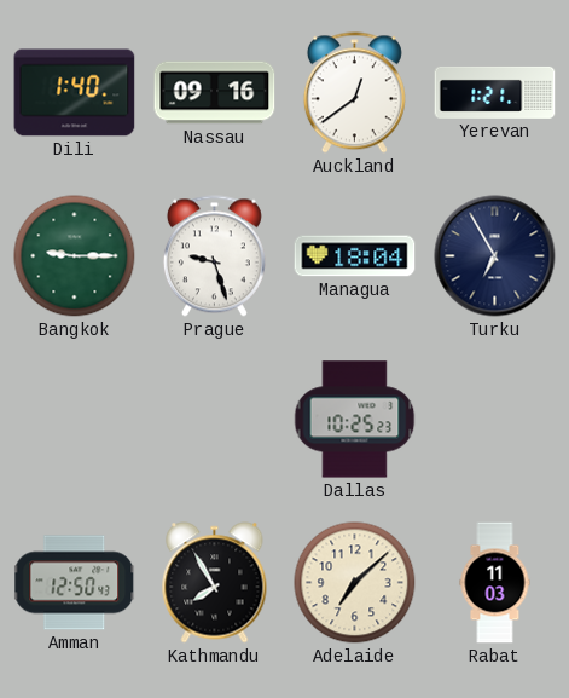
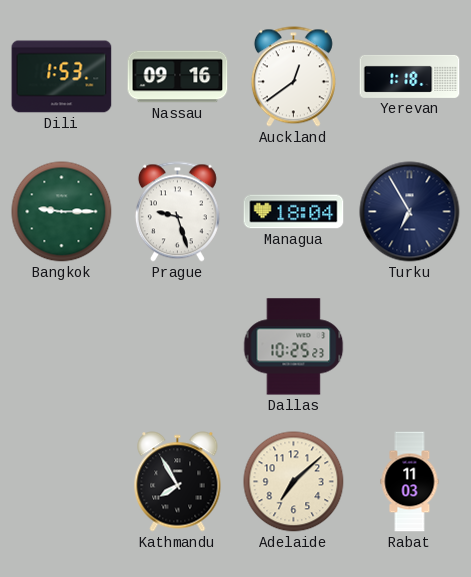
Dili: 1:40 -> 1:53 (62, 77)
Yerevan: 1:21 -> 1:18 (410, 76)
Amman: 12:50 -> none (75, 583)
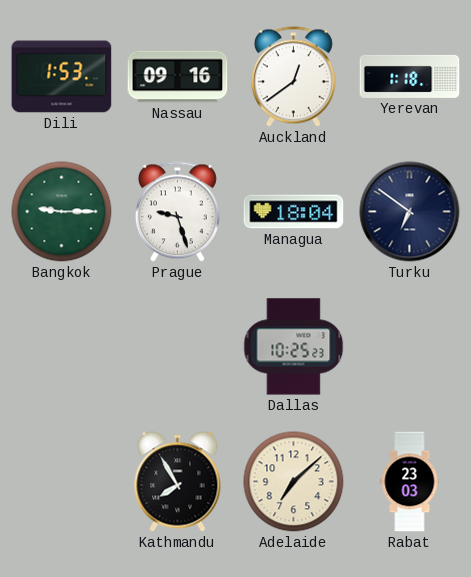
Turku: 6:55 -> 6:51 (410, 212)
Rabat: 11:03 -> 23:03 (410, 482)
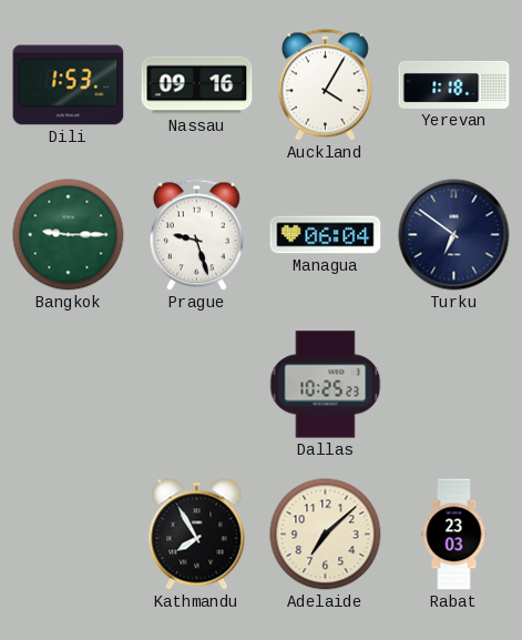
Auckland: 12:39 -> 4:05 (325, 85)
Managua: 18:04 -> 06:04 (326, 235)
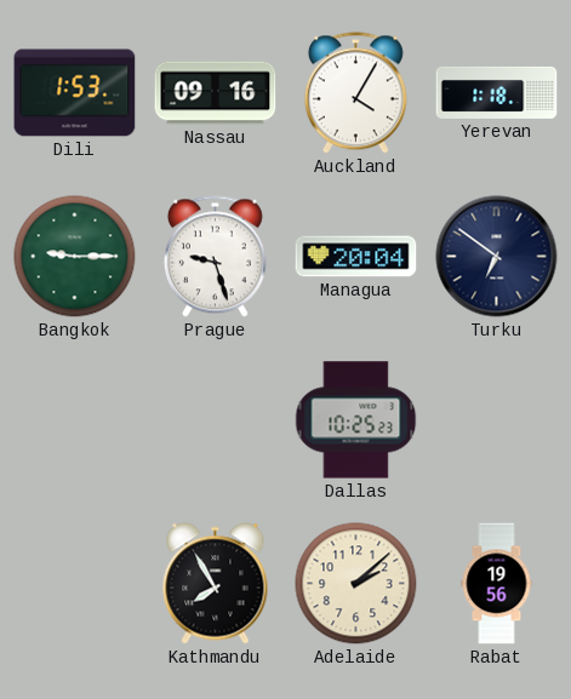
Managua: 06:04 -> 20:04 (356, 257)
Adelaide: 7:08 -> 2:08 (356, 584)
Rabat: 23:03 -> 19:56 (497, 584)
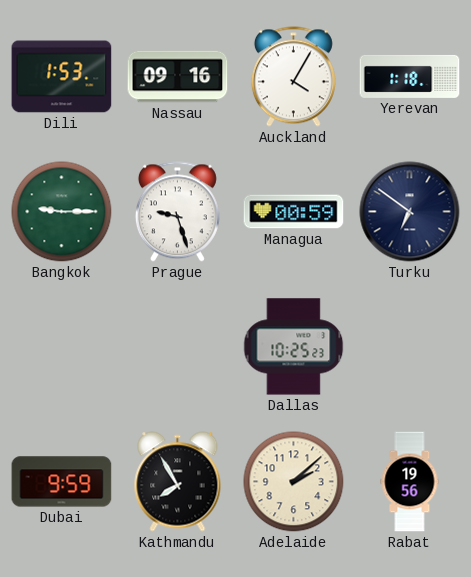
Managua: 20:04 -> 00:59 (294, 212)
Dubai: none -> 9:59 (62, 482)
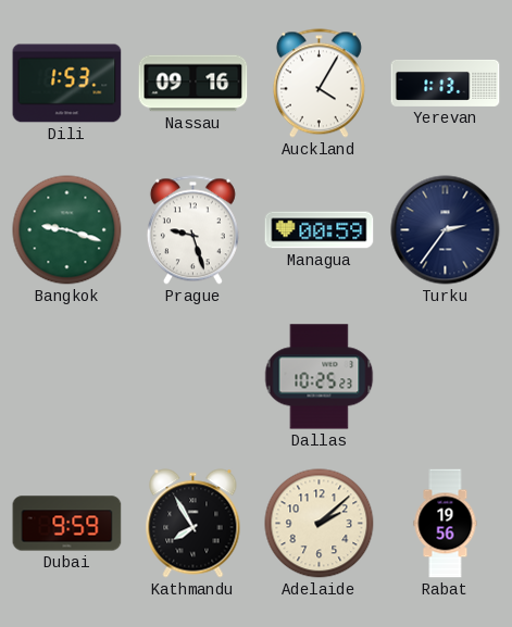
Yerevan: 1:18 -> 1:13 (446, 83)
Bangkok: 9:15 -> 9:18 (67, 230)
Turku: 6:51 -> 2:36 (446, 230)
